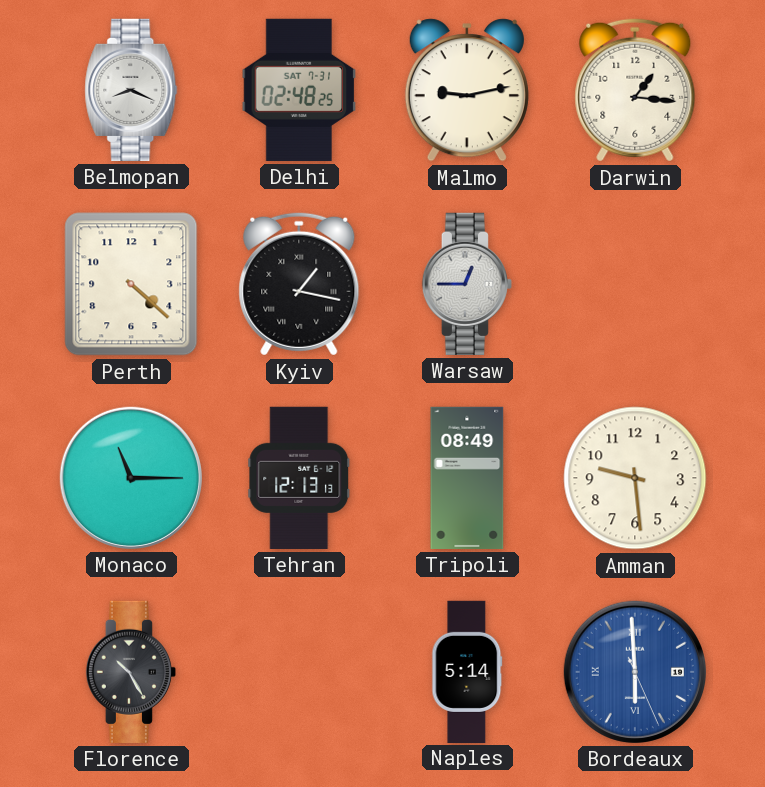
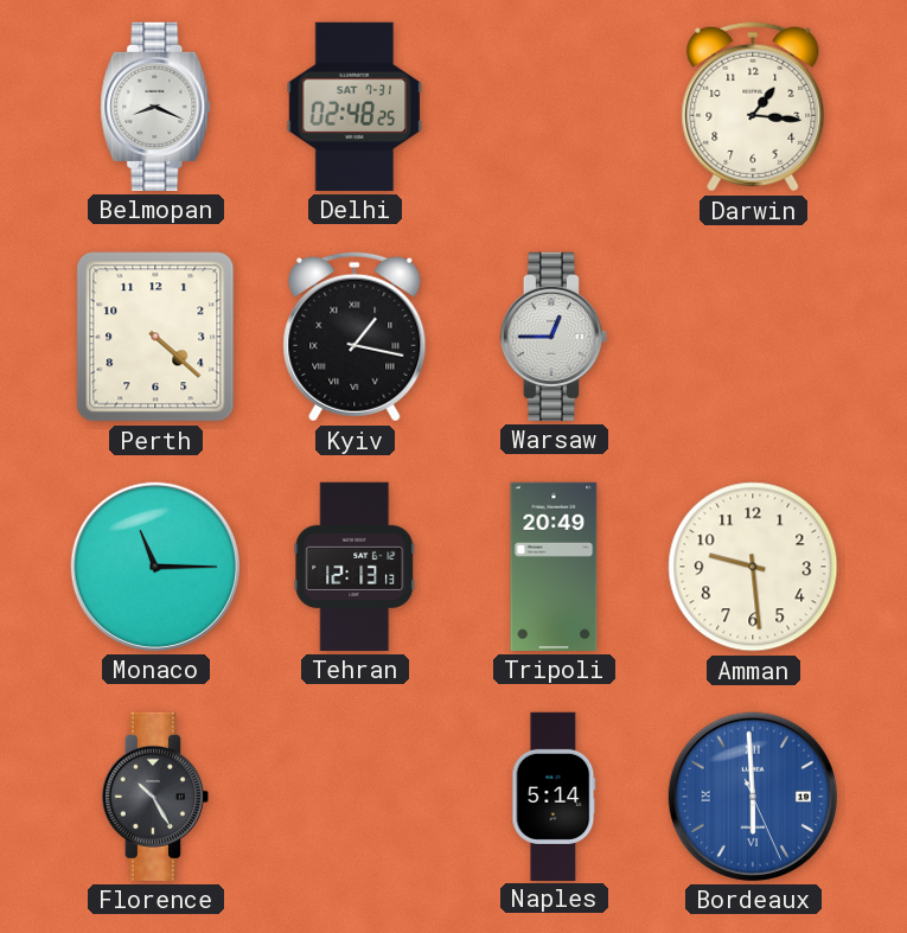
Malmo: 9:13 -> none (467, 90)
Tripoli: 08:49 -> 20:49 (554, 567)
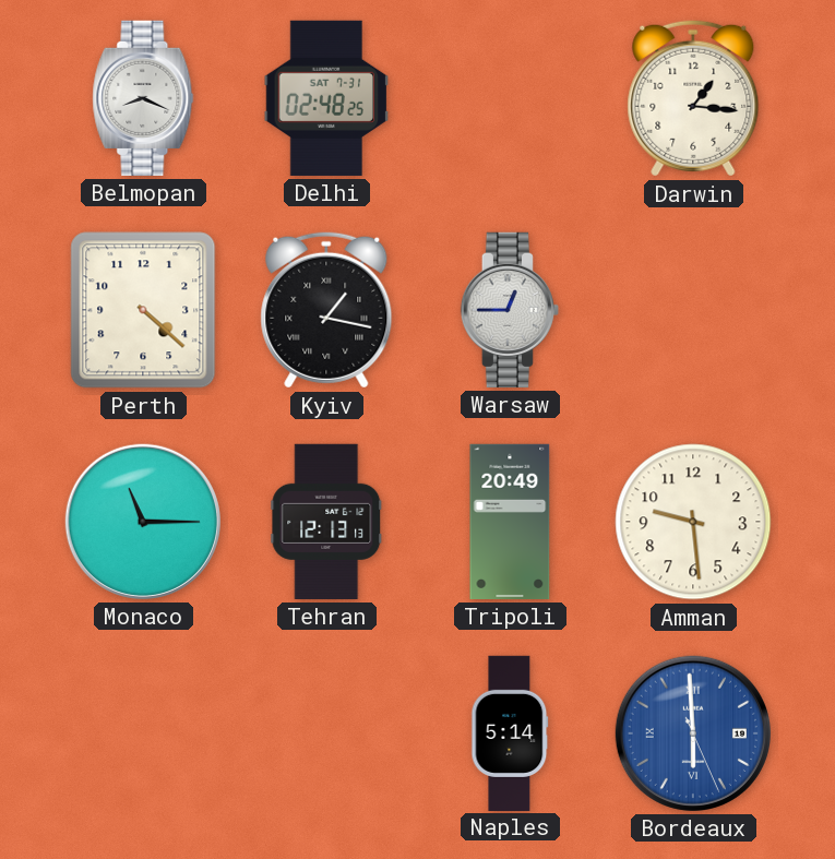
Florence: 10:25 -> none (155, 797)
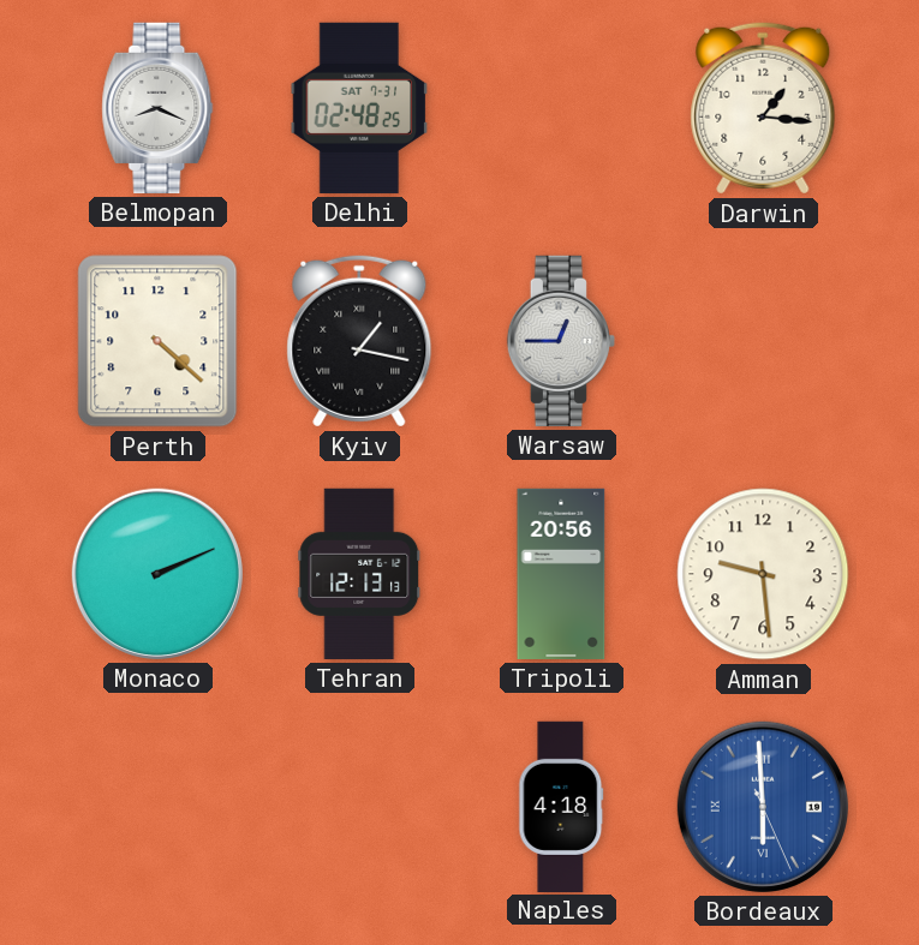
Monaco: 11:15 -> 2:11 (157, 574)
Tripoli: 20:49 -> 20:56 (561, 574)
Naples: 5:14 -> 4:18 (561, 806)
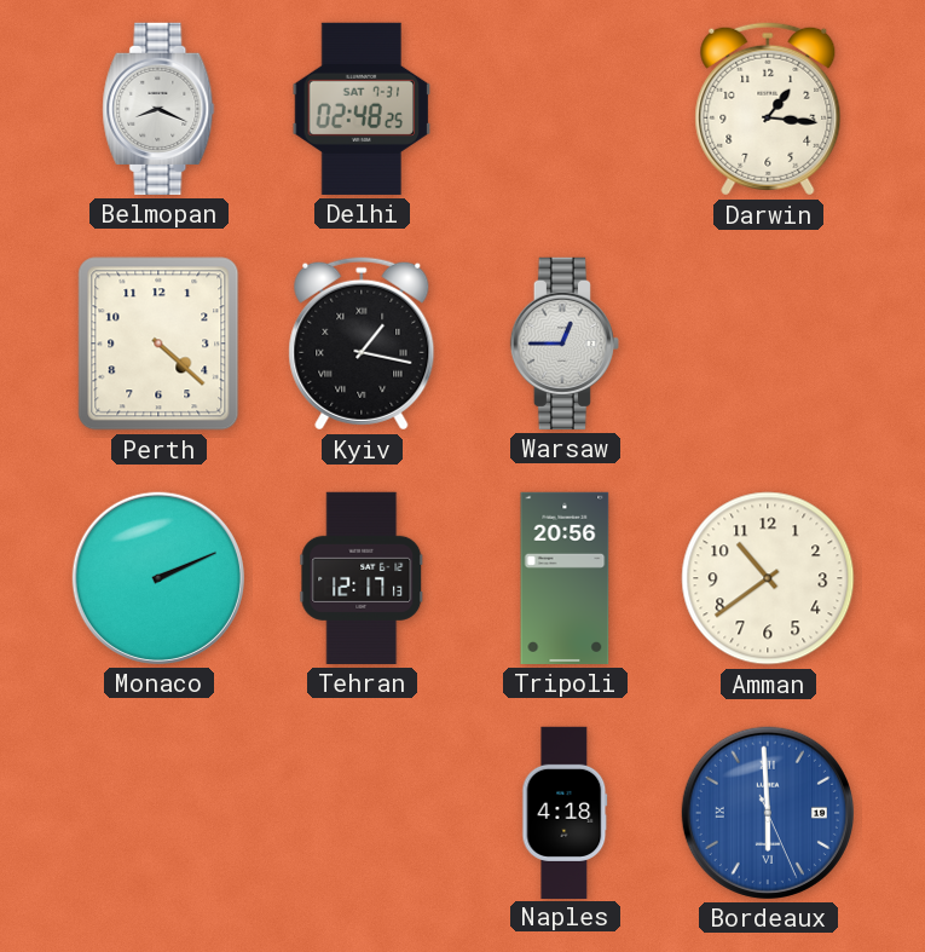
Tehran: 12:13 -> 12:17 (362, 578)
Amman: 9:29 -> 10:39 (768, 578)
